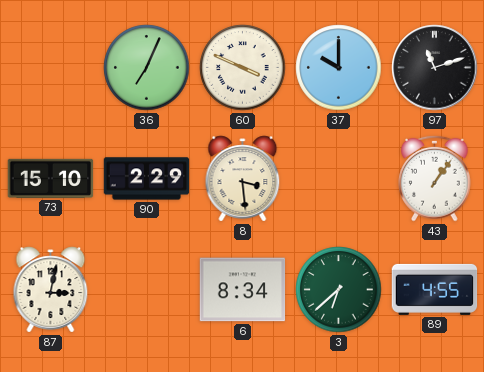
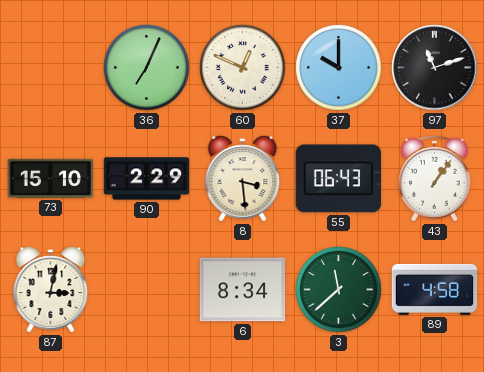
60: 3:49 -> 12:49 (243, 68)
55: none -> 06:43 (338, 179)
3: 6:38 -> 11:38 (339, 290)
89: 4:55 -> 4:58 (435, 289)
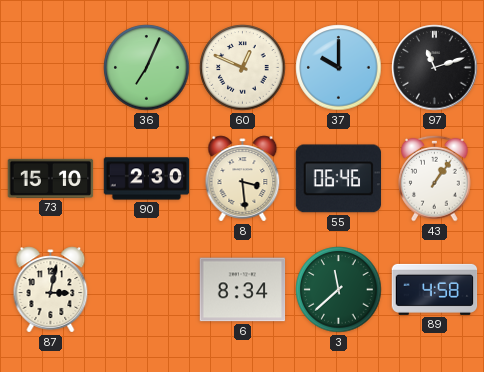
90: 2:29 -> 2:30 (147, 179)
55: 06:43 -> 06:46 (338, 179)
